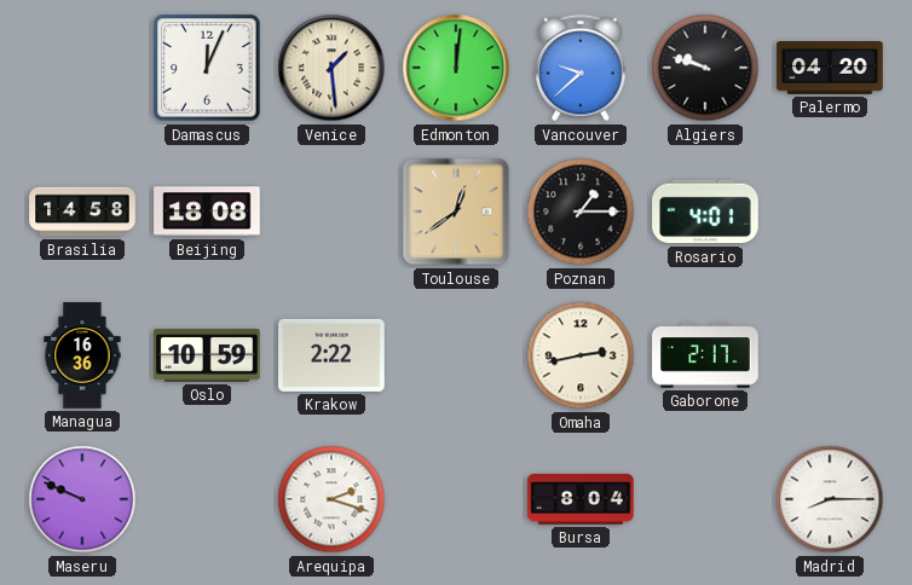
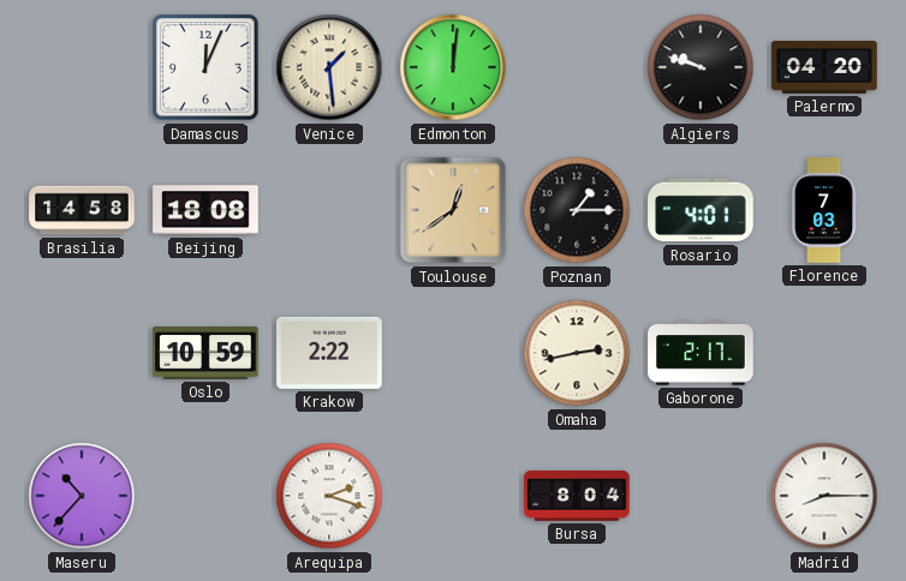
Vancouver: 9:38 -> none (582, 68)
Florence: none -> 7:03 (824, 210)
Managua: 16:36 -> none (82, 355)
Maseru: 9:49 -> 10:37 (82, 496)
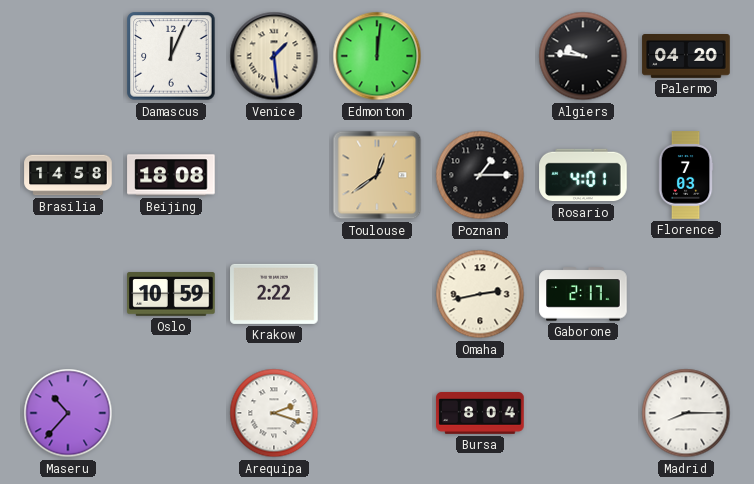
Algiers: 9:48 -> 9:46 (583, 56)
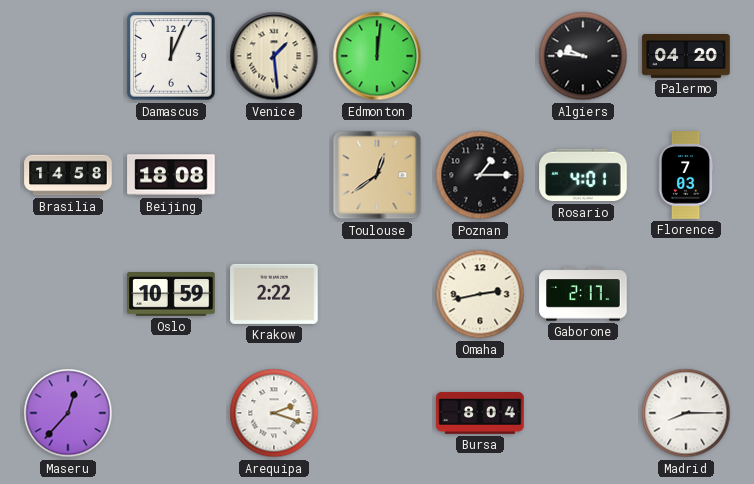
Maseru: 10:37 -> 12:37 (68, 413)
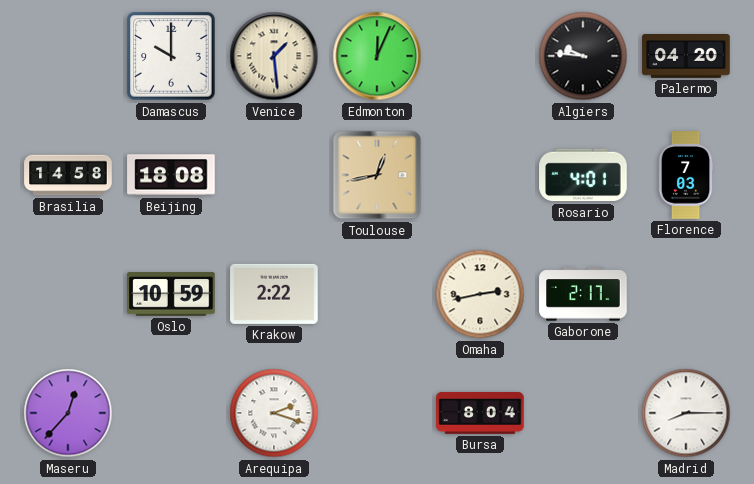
Damascus: 12:04 -> 10:00 (171, 56)
Edmonton: 12:01 -> 12:04 (377, 56)
Toulouse: 12:39 -> 12:43 (377, 175)
Poznan: 1:15 -> none (480, 175)
